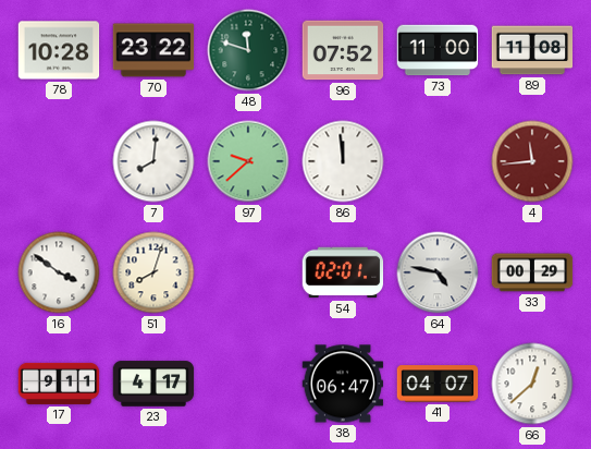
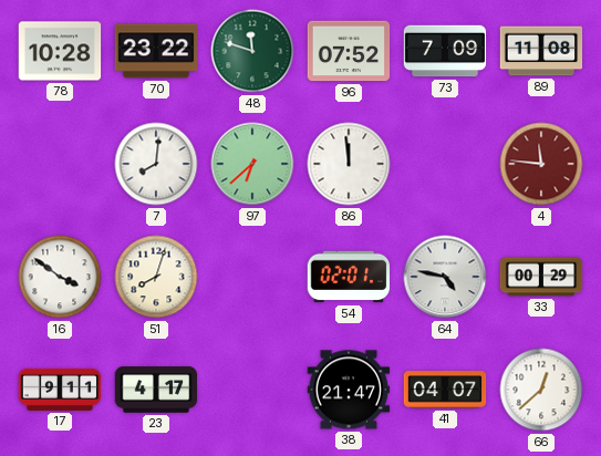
73: 11:00 -> 7:09 (445, 51)
97: 9:38 -> 6:38 (252, 164)
4: 11:44 -> 11:46 (541, 164)
38: 06:47 -> 21:47 (349, 390)
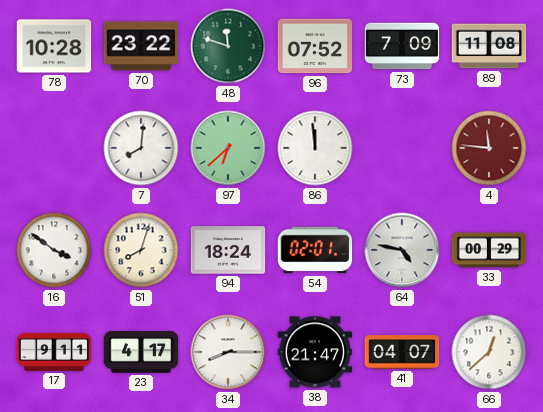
94: none -> 18:24 (228, 250)
34: none -> 8:15 (228, 352)
